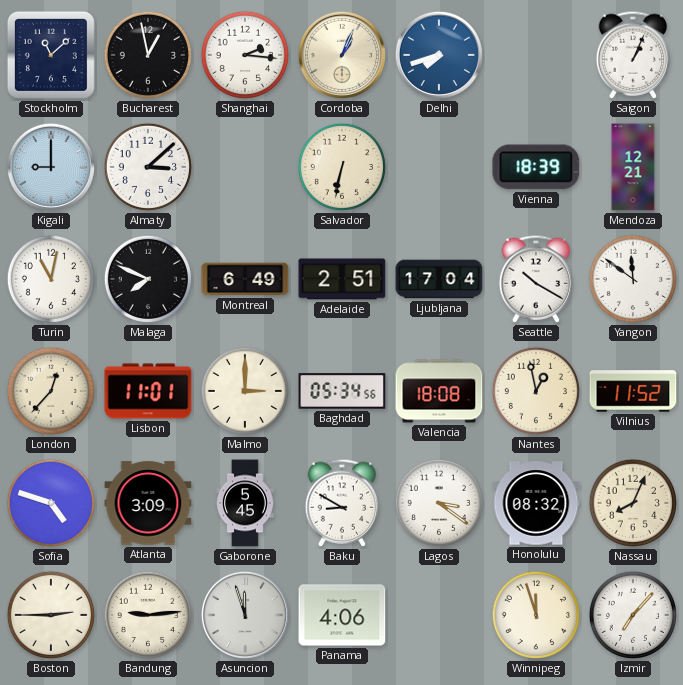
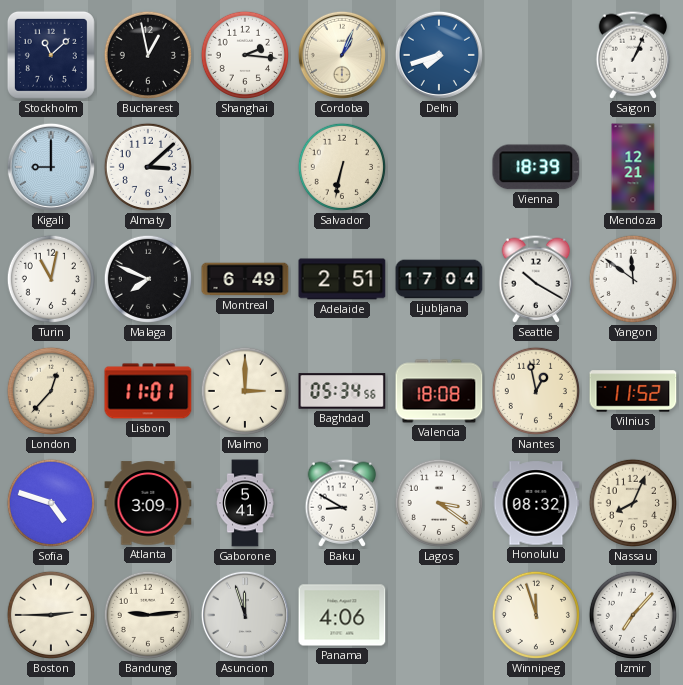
Gaborone: 5:45 -> 5:41 (245, 503)
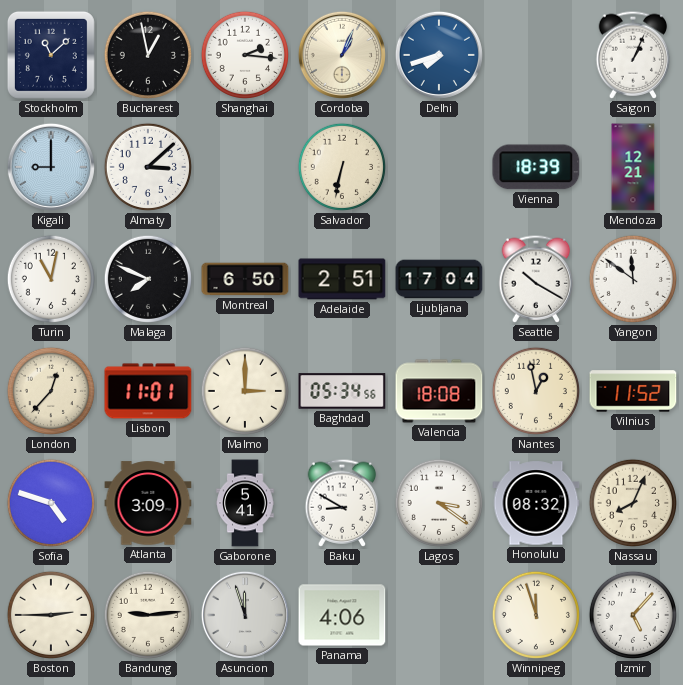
Montreal: 6:49 -> 6:50 (245, 279)
Izmir: 7:07 -> 5:07 (633, 615)
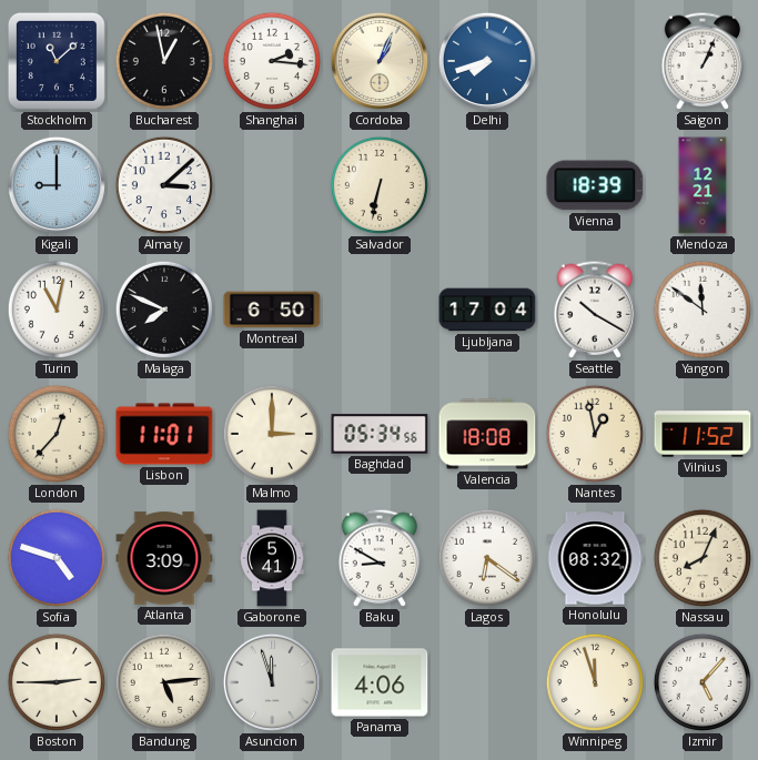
Adelaide: 2:51 -> none (342, 279)
Lagos: 3:21 -> 6:21 (487, 558)
Bandung: 9:14 -> 5:14 (164, 682)
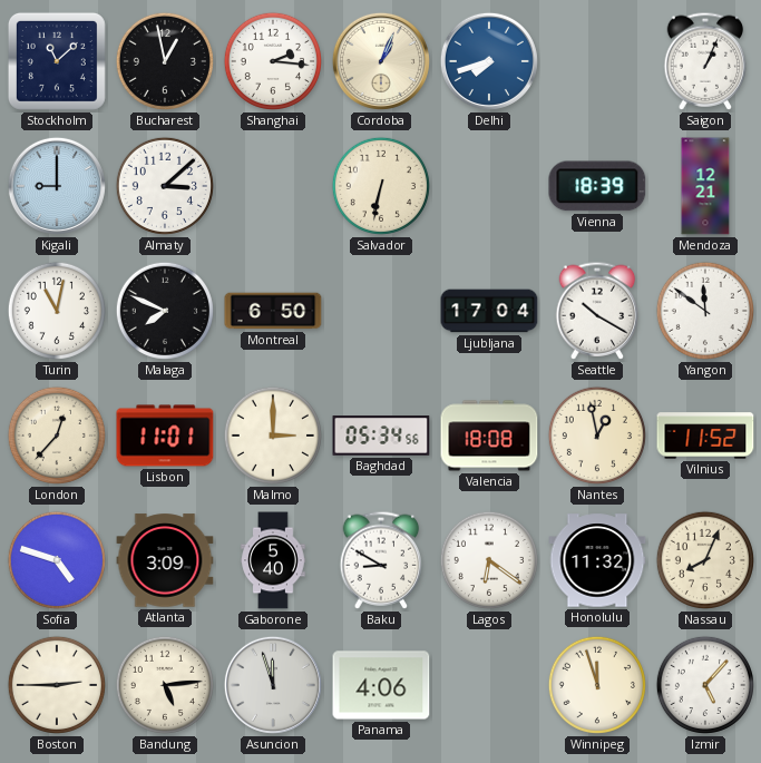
Gaborone: 5:41 -> 5:40 (273, 560)
Honolulu: 08:32 -> 11:32 (597, 560)
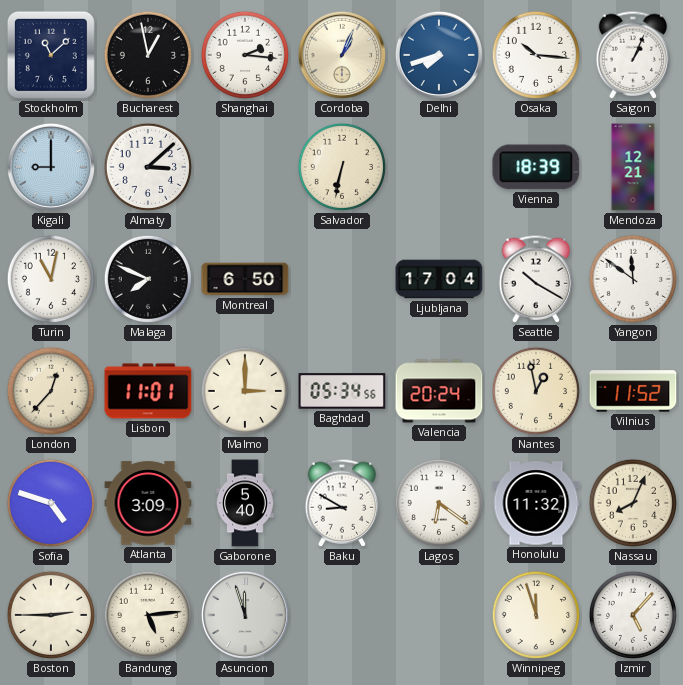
Osaka: none -> 10:16 (536, 55)
Valencia: 18:08 -> 20:24 (439, 391)
Panama: 4:06 -> none (381, 685)
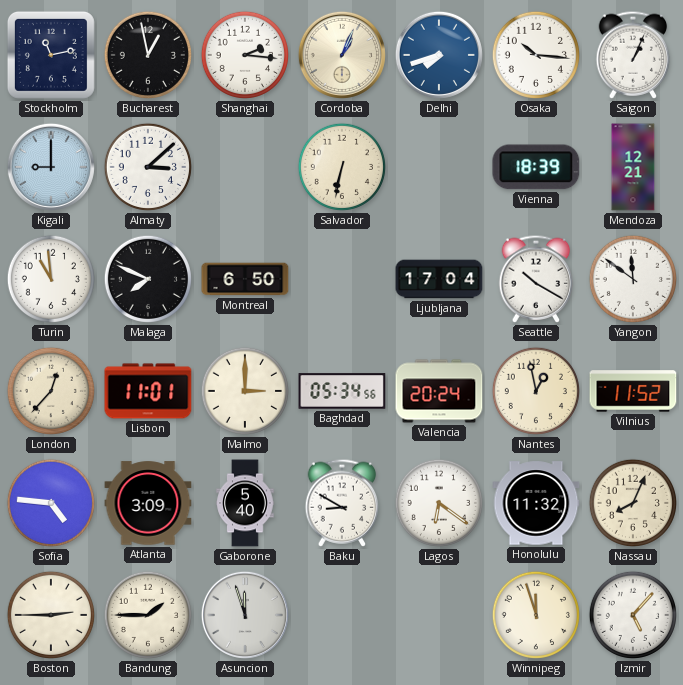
Stockholm: 11:08 -> 11:13 (51, 55)
Turin: 11:02 -> 10:59 (51, 279)
Sofia: 4:48 -> 4:46 (51, 503)
Bandung: 5:14 -> 1:45 (148, 615)
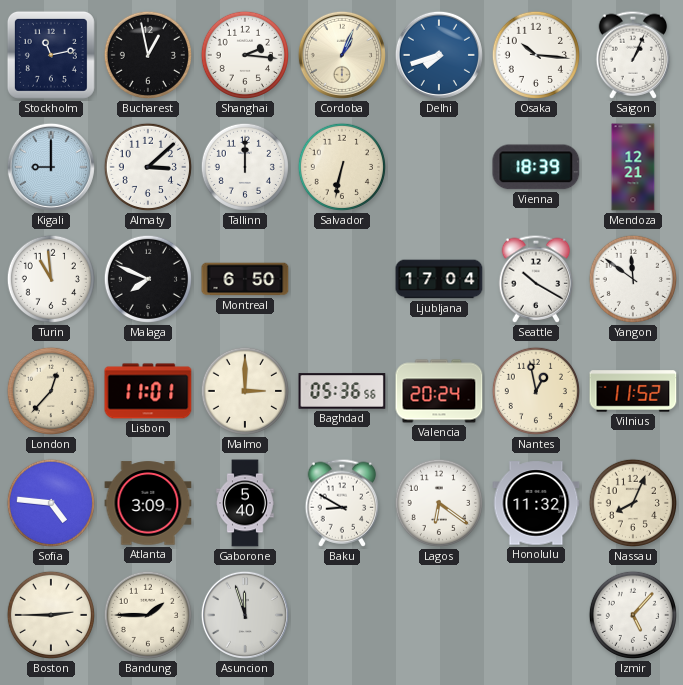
Tallinn: none -> 12:00 (245, 167)
Baghdad: 05:34 -> 05:36 (342, 391)
Winnipeg: 11:57 -> none (536, 615)
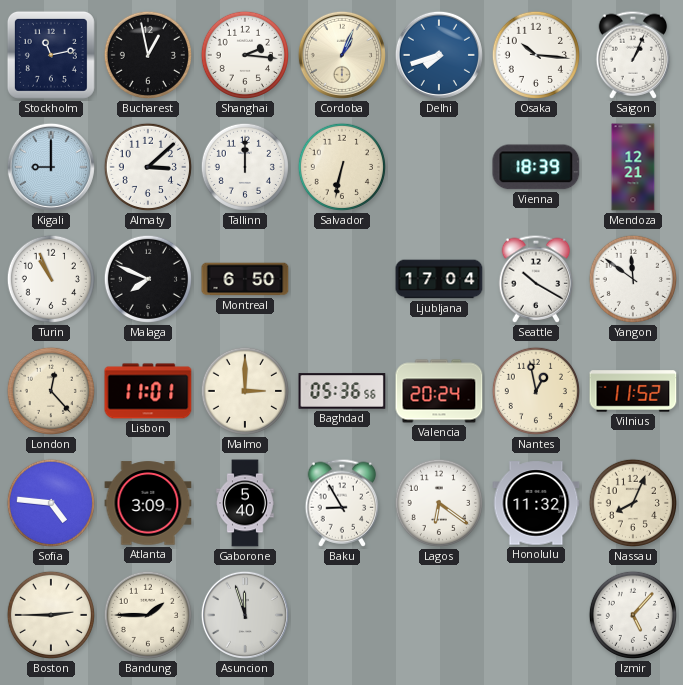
Turin: 10:59 -> 10:56 (51, 279)
London: 12:37 -> 12:23 (51, 391)
Baku: 8:50 -> 8:55 (342, 503)
